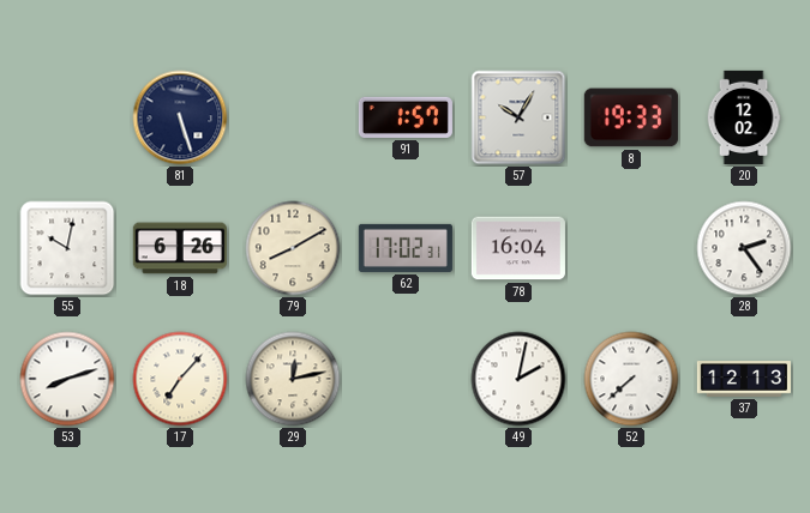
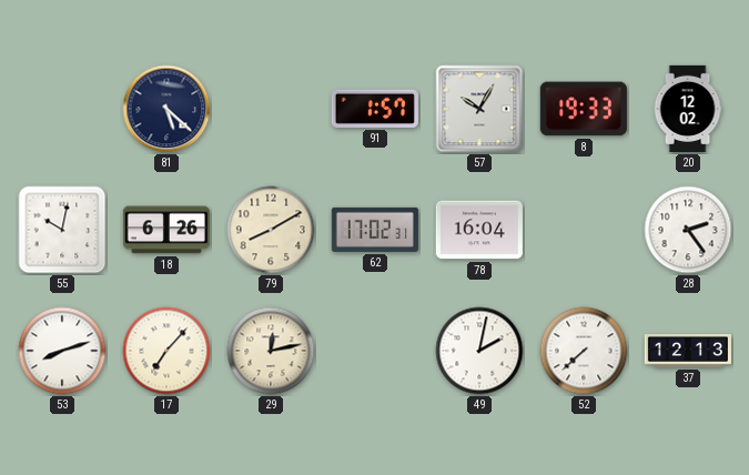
81: 5:27 -> 5:22 (166, 109)
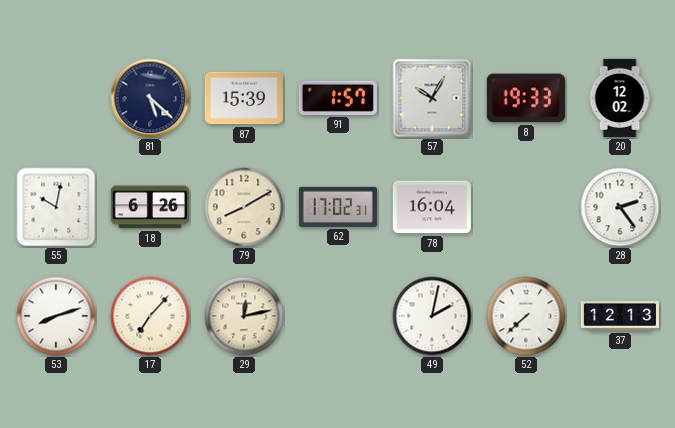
87: none -> 15:39 (244, 98)
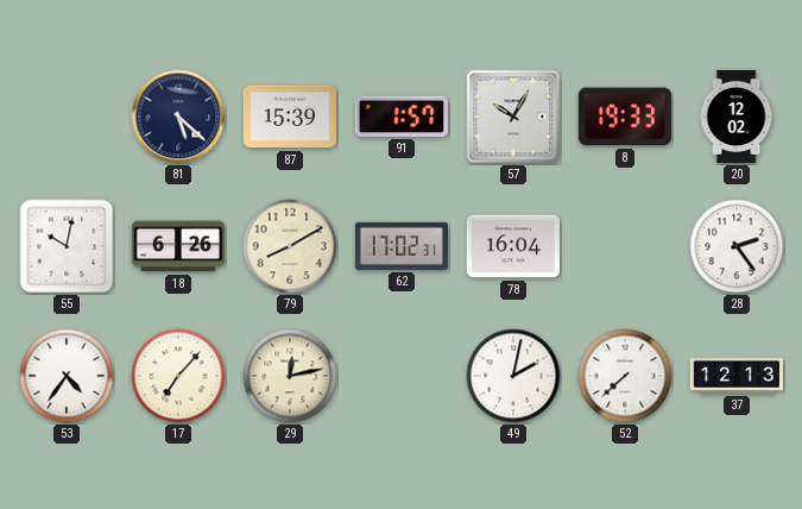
53: 8:12 -> 4:36 (67, 376)
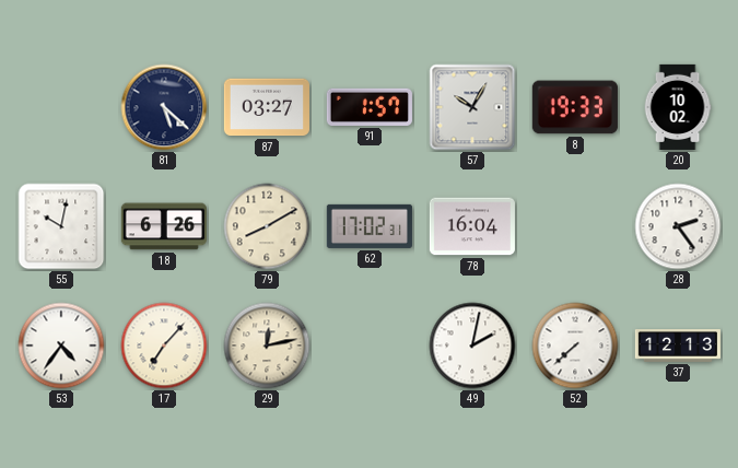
87: 15:39 -> 03:27 (267, 107)
20: 12:02 -> 10:02 (678, 107)
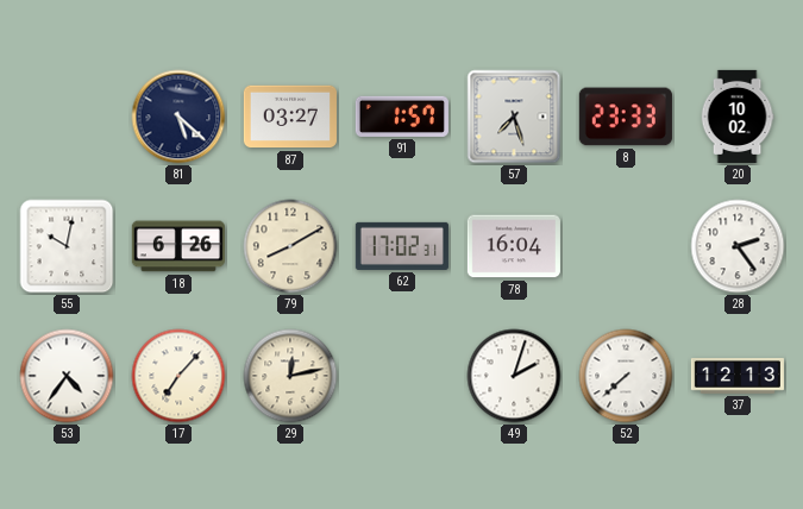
57: 10:05 -> 7:27 (514, 117)
8: 19:33 -> 23:33 (626, 117)
49: 2:02 -> 2:03 (514, 376)
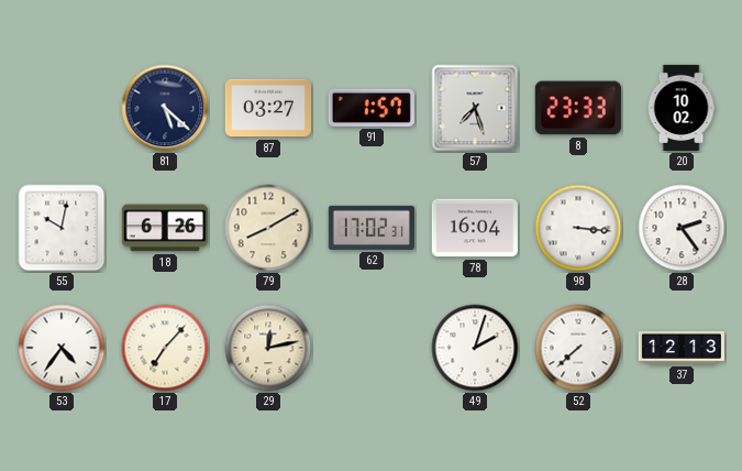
98: none -> 3:16 (578, 228)
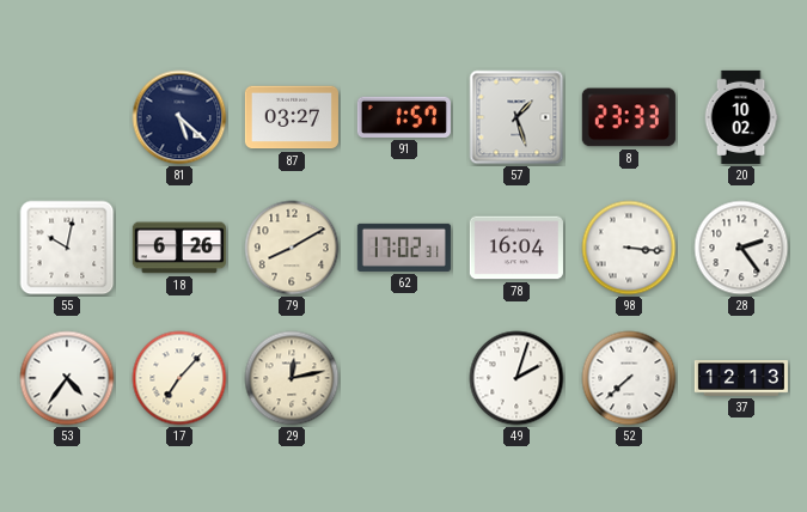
57: 7:27 -> 1:27 (516, 117)
